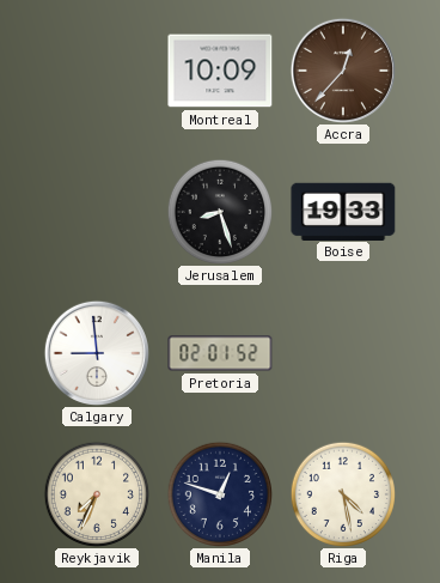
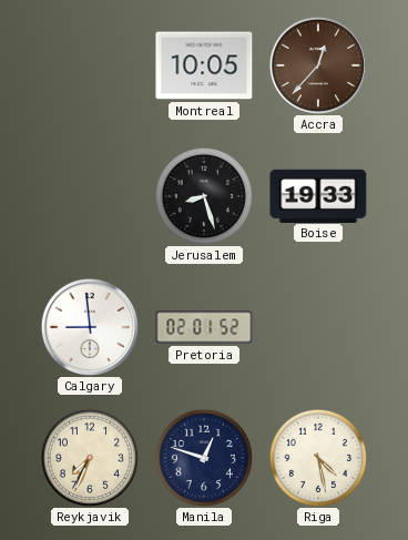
Montreal: 10:09 -> 10:05 (204, 65)
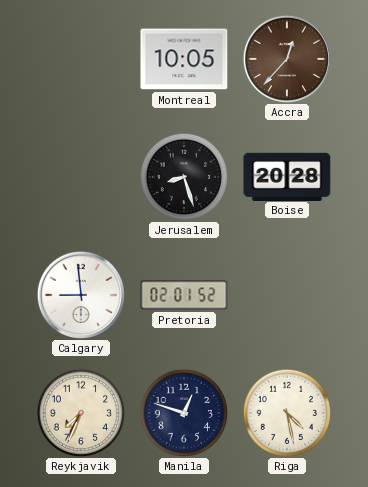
Boise: 19:33 -> 20:28 (287, 176)
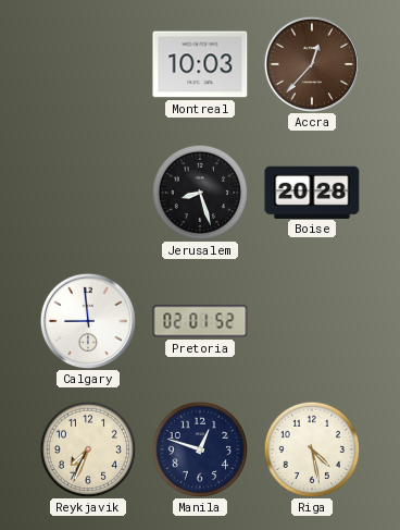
Montreal: 10:05 -> 10:03 (200, 64)
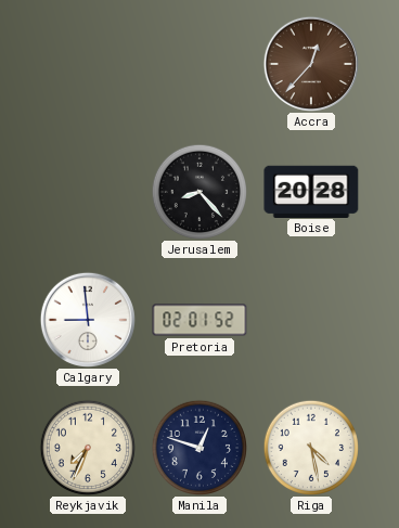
Montreal: 10:03 -> none (200, 64)
Jerusalem: 8:27 -> 8:23 (198, 191)
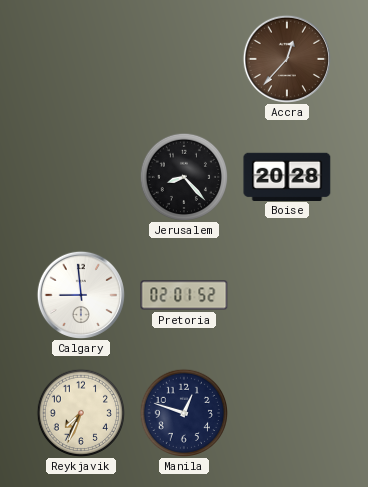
Riga: 4:28 -> none (310, 447)
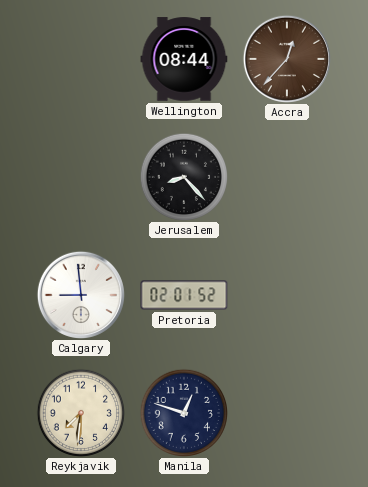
Wellington: none -> 08:44 (184, 59)
Boise: 20:28 -> none (287, 176)
Reykjavik: 7:34 -> 7:31 (80, 412)
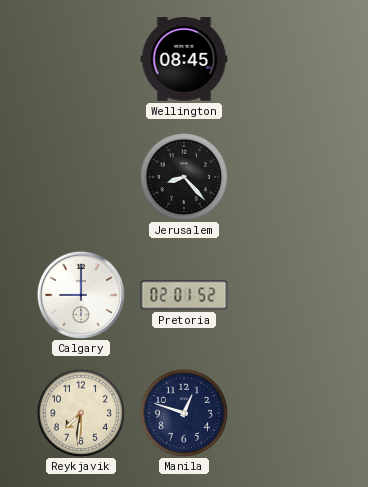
Wellington: 08:44 -> 08:45 (184, 59)
Accra: 12:37 -> none (286, 58)
Calgary: 8:59 -> 9:00 (80, 294)
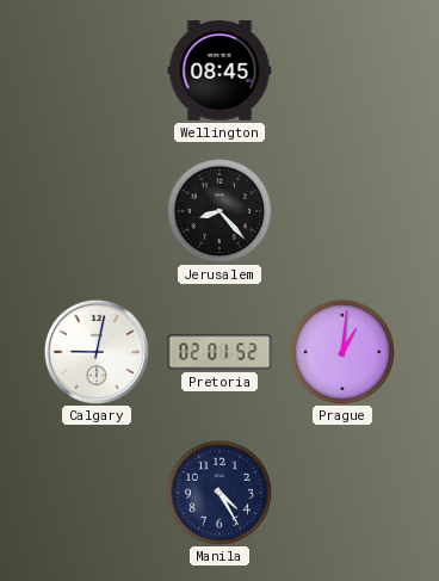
Calgary: 9:00 -> 9:02 (95, 351)
Prague: none -> 1:01 (341, 351)
Reykjavik: 7:31 -> none (80, 412)
Manila: 12:48 -> 4:25 (218, 492)
